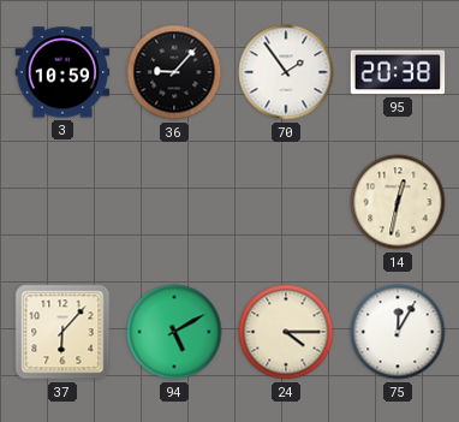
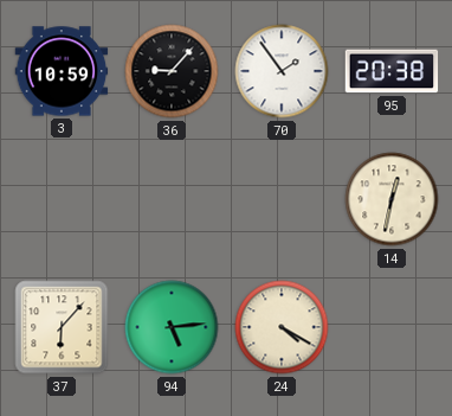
94: 5:10 -> 5:14 (172, 327)
24: 4:15 -> 4:20 (282, 327)
75: 12:05 -> none (398, 332)
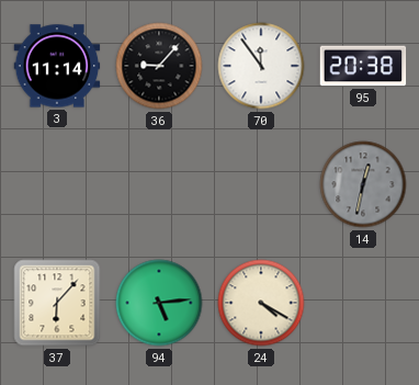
3: 10:59 -> 11:14 (57, 66)
70: 1:54 -> 11:54 (261, 66)
14 dial: cream -> grey (363, 184)
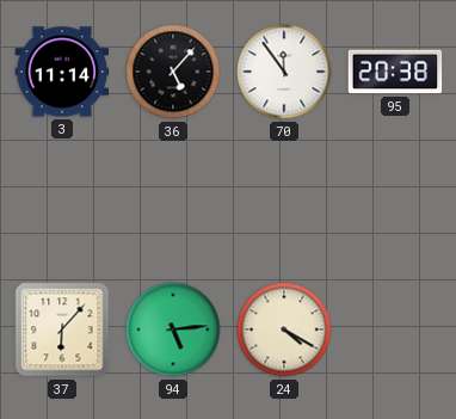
36: 9:07 -> 5:07 (173, 72)
14: 12:32 -> none (363, 184)
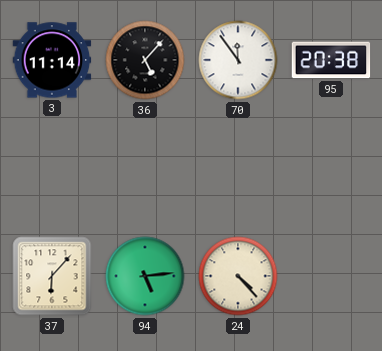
24: 4:20 -> 4:23 (238, 276)
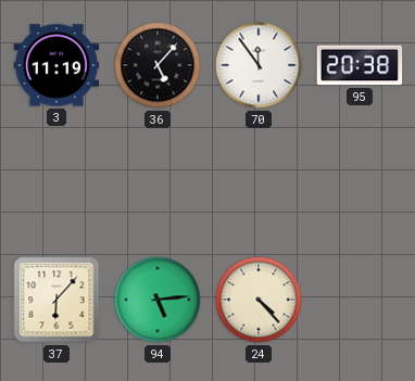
3: 11:14 -> 11:19 (56, 65)
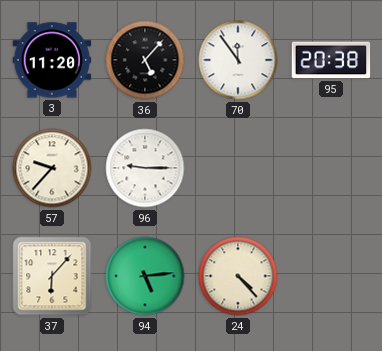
3: 11:19 -> 11:20 (52, 60)
57: none -> 9:37 (52, 168)
96: none -> 9:15 (145, 168)
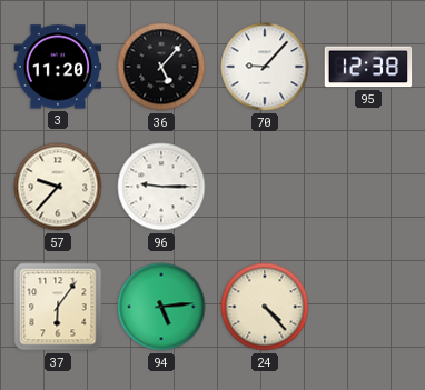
70: 11:54 -> 9:07 (265, 67)
95: 20:38 -> 12:38 (368, 67)
37: 6:07 -> 6:06 (58, 307)
